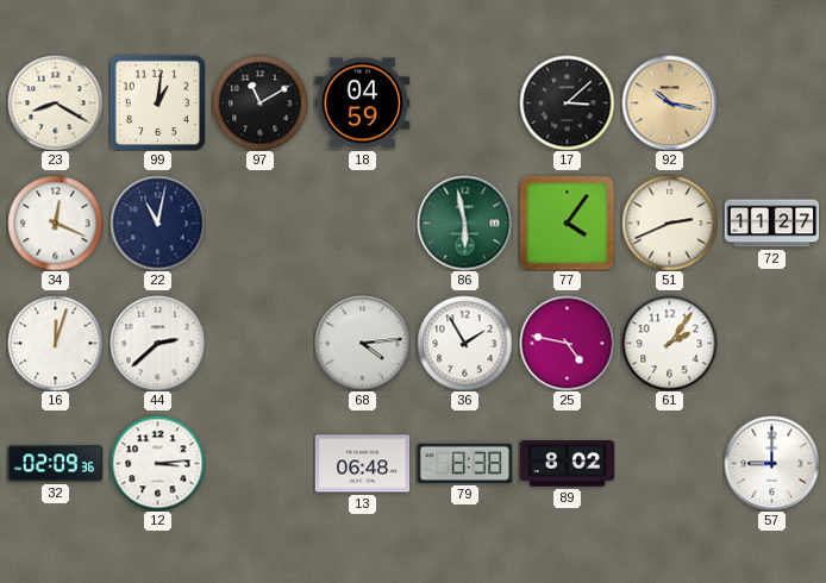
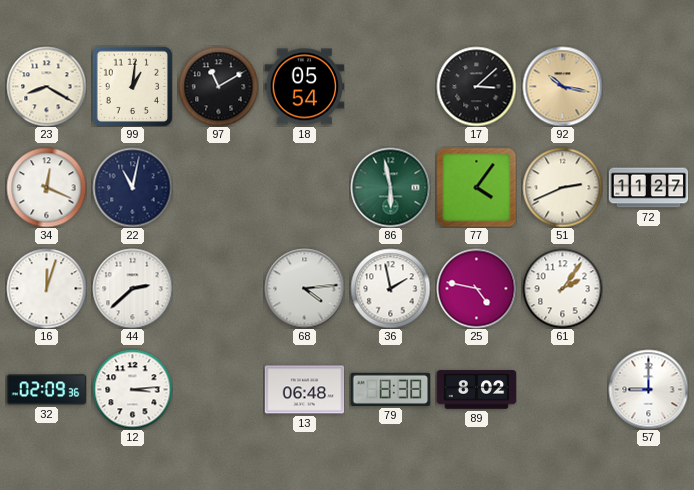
18: 04:59 -> 05:54 (304, 87)
36: 1:55 -> 1:58 (390, 288)
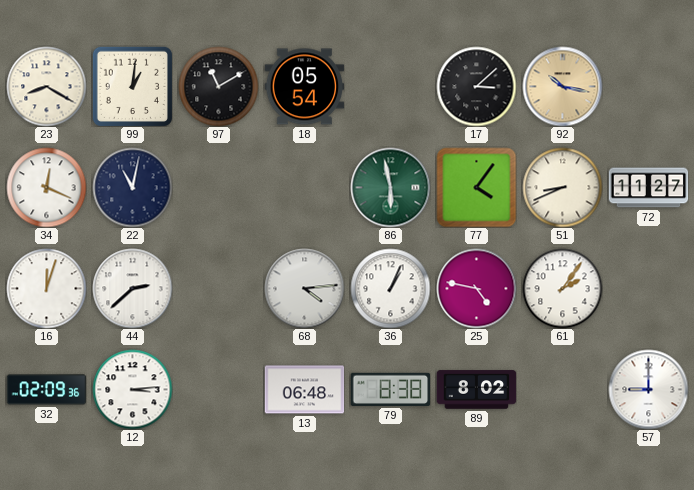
51: 2:41 -> 8:41 (562, 187)
36: 1:58 -> 1:04 (390, 288)
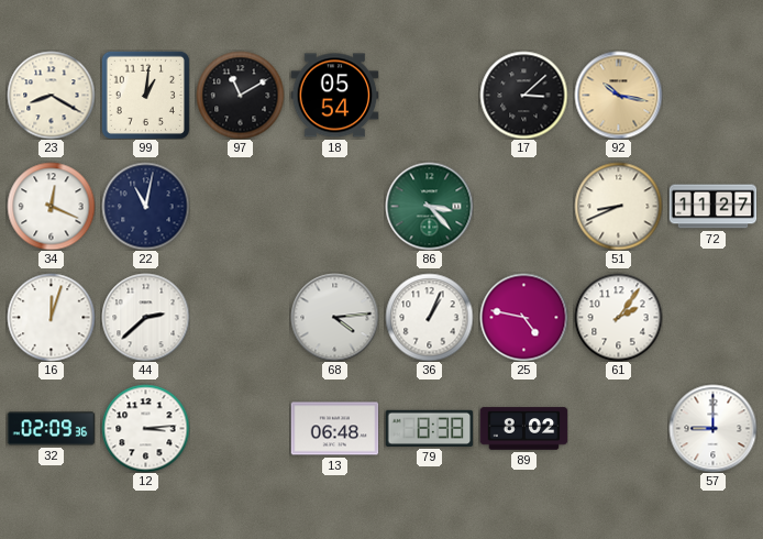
86: 5:58 -> 3:23 (429, 206)
77: 4:06 -> none (476, 187)
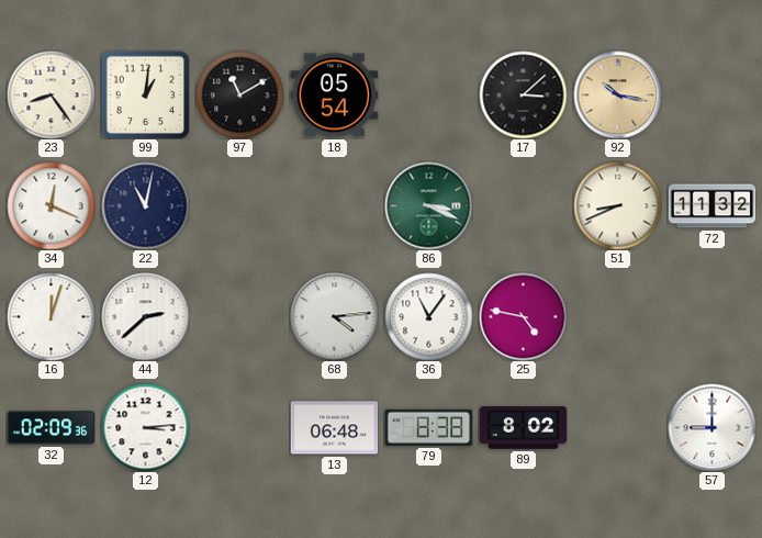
23: 8:20 -> 8:24 (51, 94)
86: 3:23 -> 3:19 (428, 205)
72: 11:27 -> 11:32 (711, 206)
36: 1:04 -> 11:06 (428, 316)
61: 2:06 -> none (618, 317)
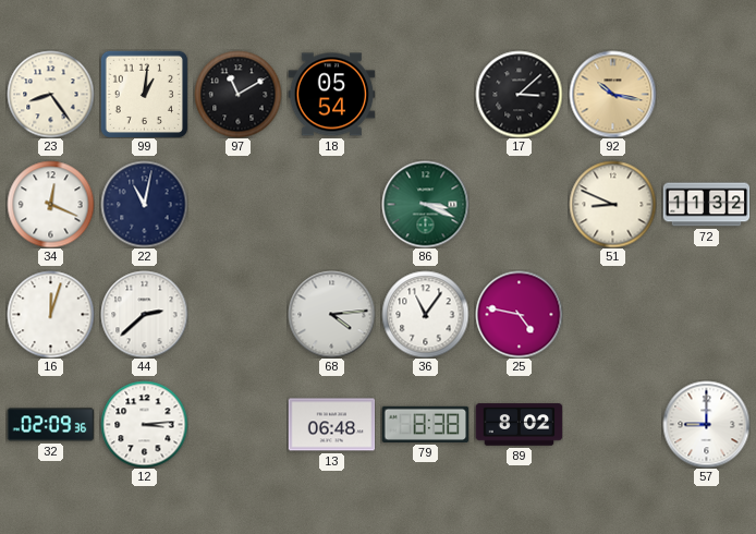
51: 8:41 -> 8:49 (612, 204)
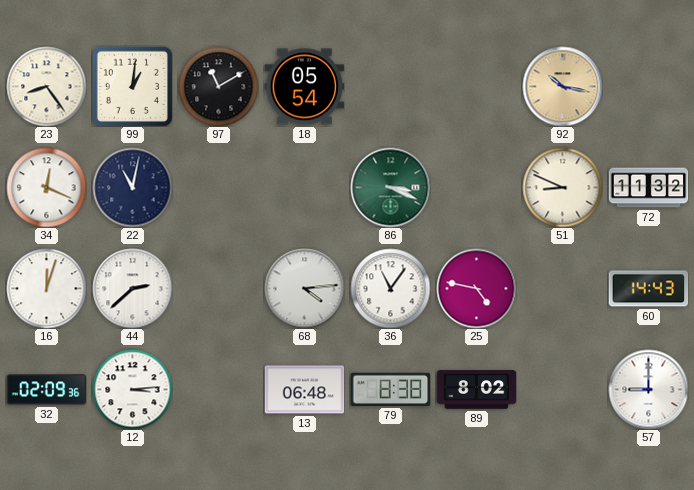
17: 3:08 -> none (519, 94)
60: none -> 14:43 (648, 289)
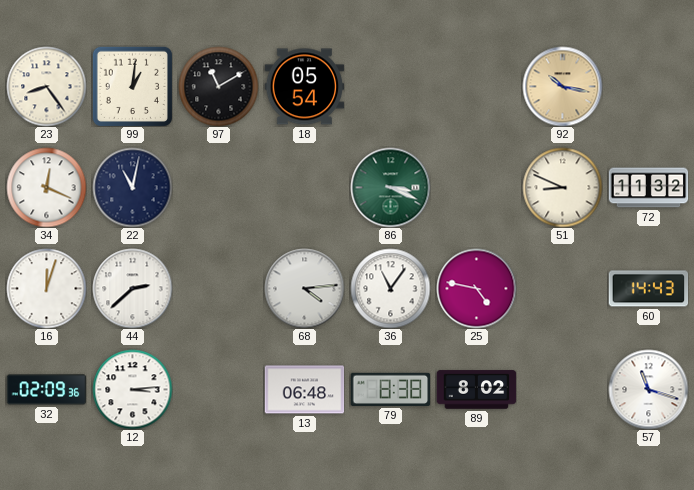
57: 9:00 -> 11:18 (648, 389)
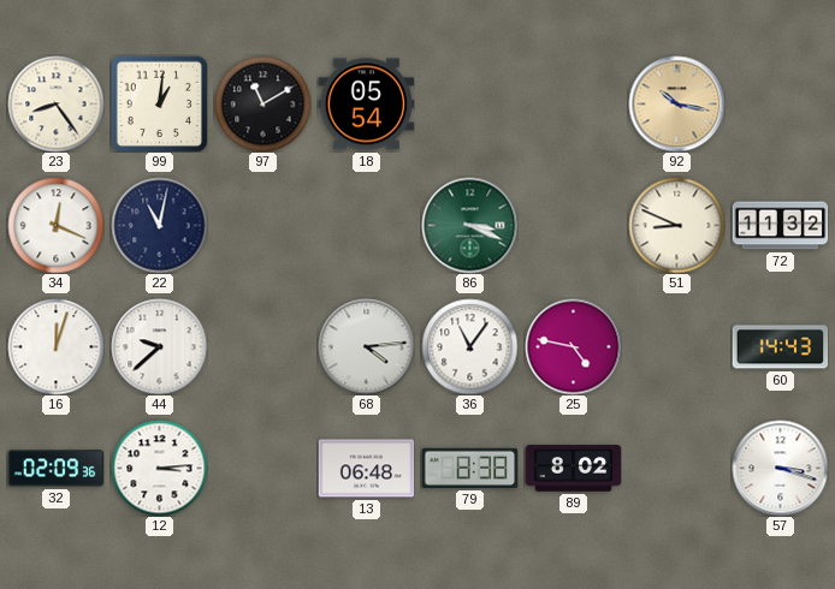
44: 2:38 -> 9:38 (159, 346)
57: 11:18 -> 3:18 (780, 468)
